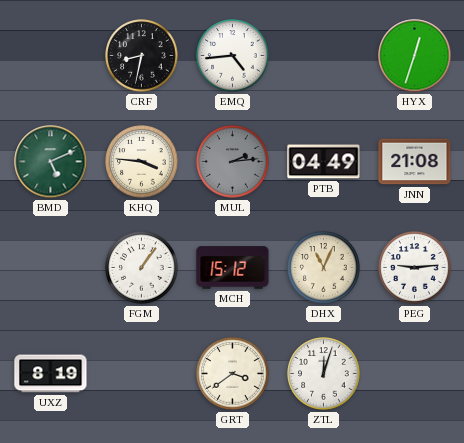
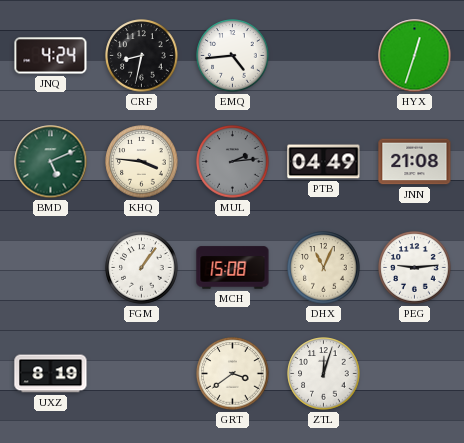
JNQ: none -> 4:24 (51, 56)
MCH: 15:12 -> 15:08 (233, 268)
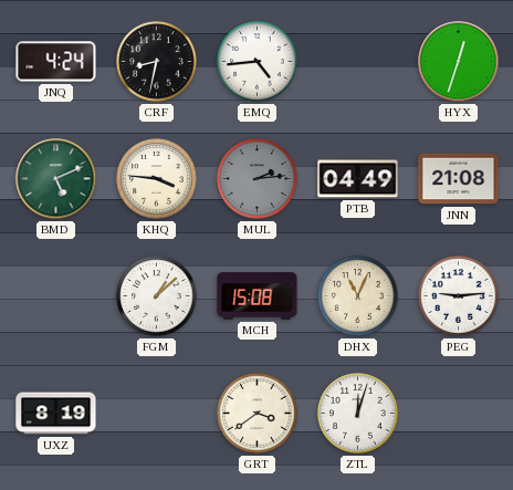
FGM: 1:06 -> 1:08 (157, 296)
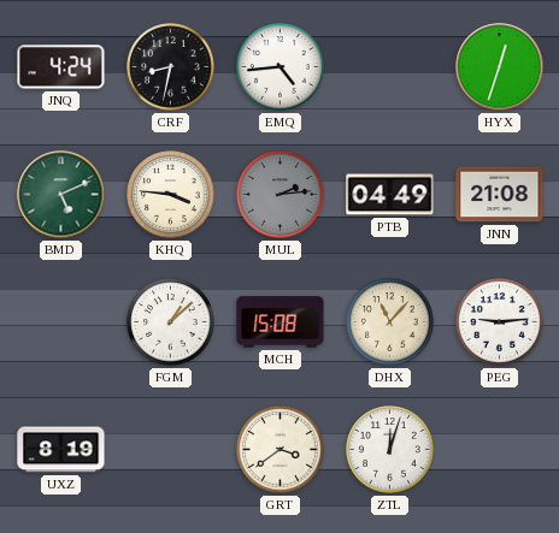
DHX: 11:04 -> 11:07 (390, 322)
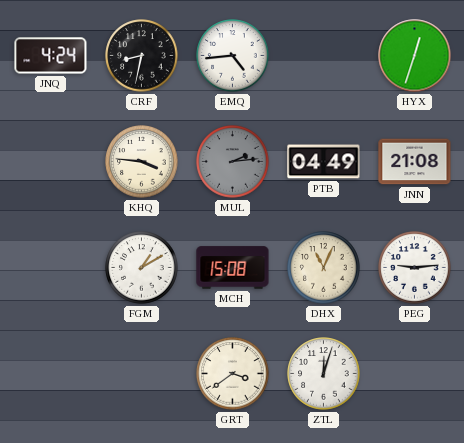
BMD: 5:11 -> none (61, 195)
FGM: 1:08 -> 1:10 (142, 268)
DHX: 11:07 -> 11:04 (324, 268)
UXZ: 8:19 -> none (61, 450)
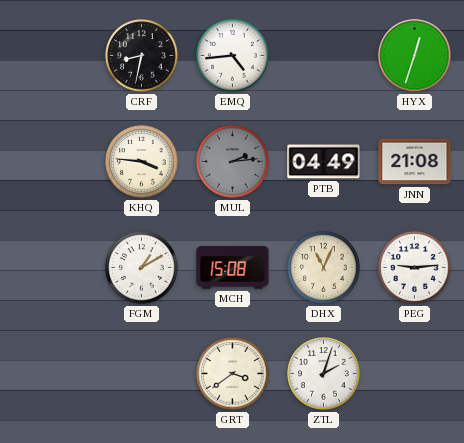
JNQ: 4:24 -> none (51, 56)
ZTL: 12:03 -> 2:03 (324, 374)
